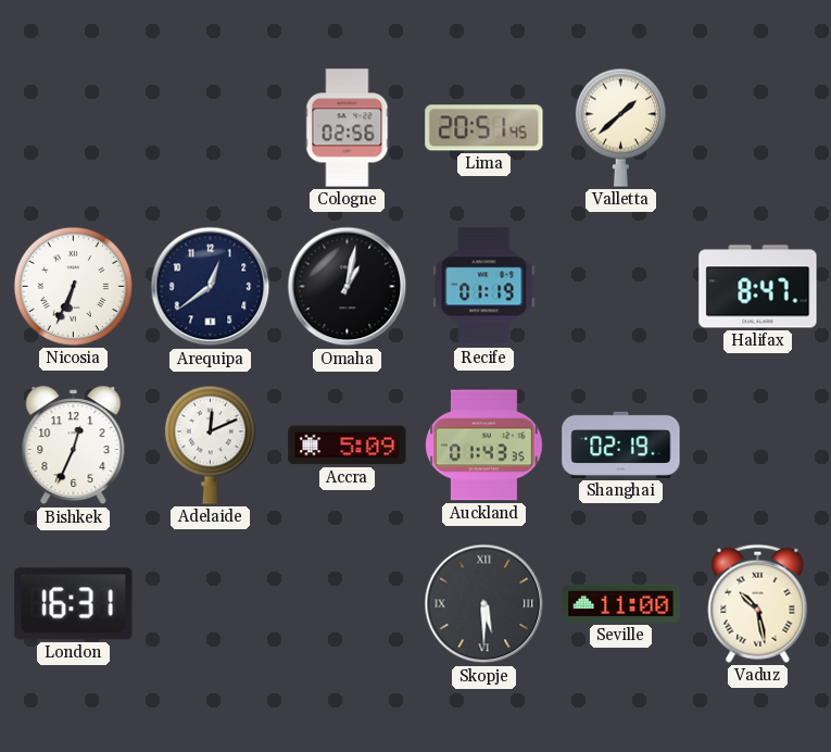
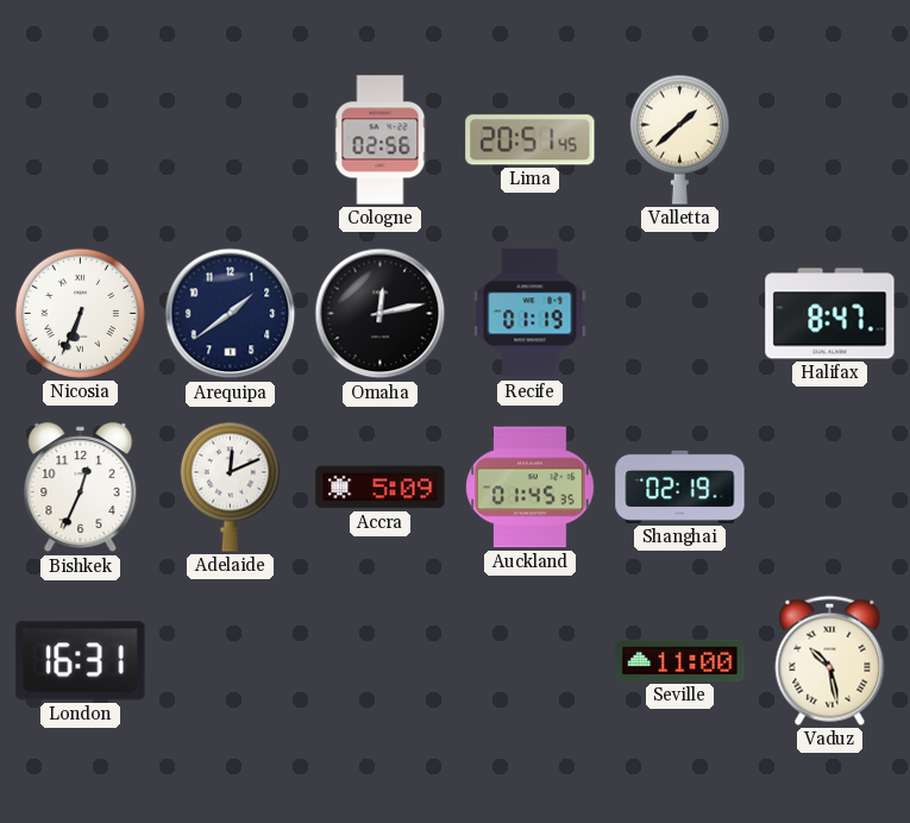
Arequipa: 12:39 -> 1:39 (231, 314)
Omaha: 1:02 -> 12:13 (381, 314)
Auckland: 01:43 -> 01:45 (531, 488)
Skopje: 5:30 -> none (484, 604)
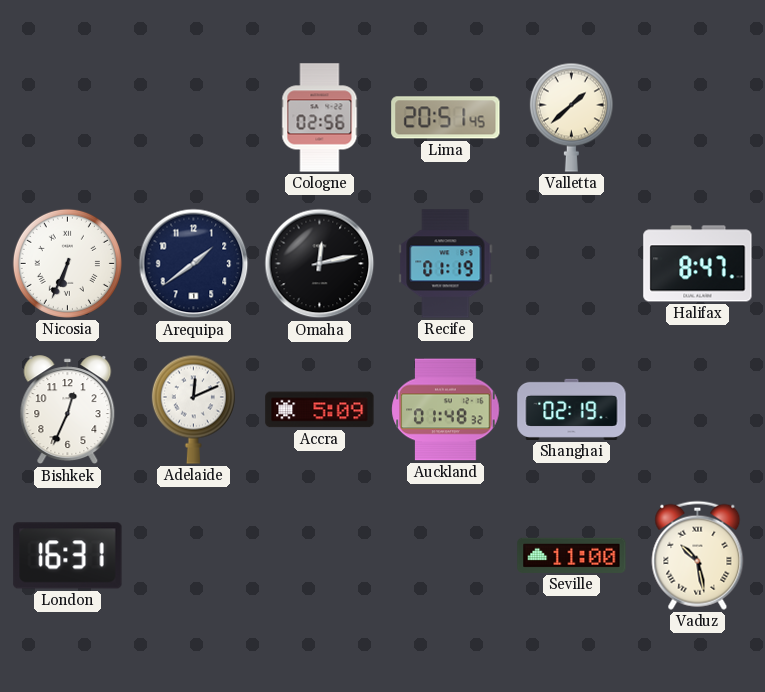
Auckland: 01:45 -> 01:48 (446, 410)
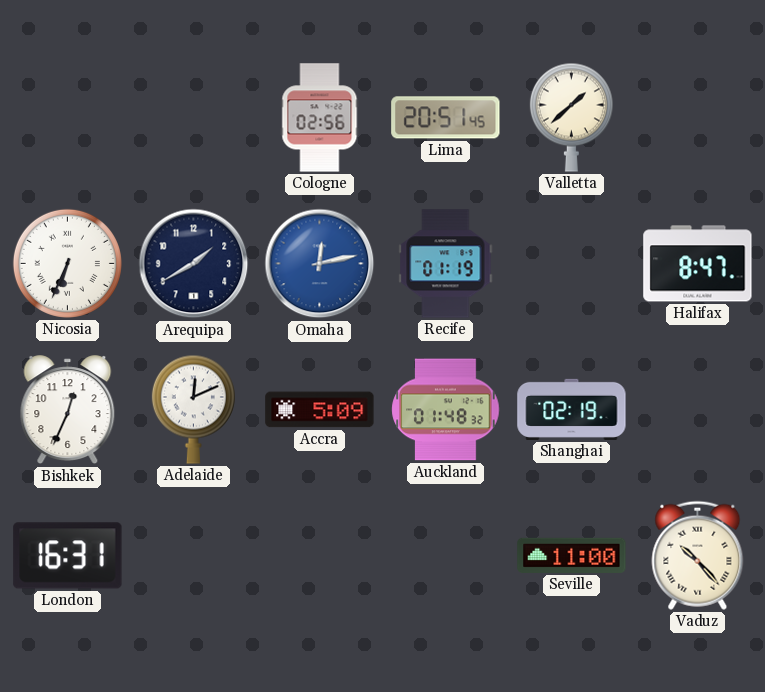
Arequipa: 1:39 -> 1:40 (194, 264)
Omaha dial: black -> blue (320, 264)
Vaduz: 10:28 -> 10:23 (698, 555)
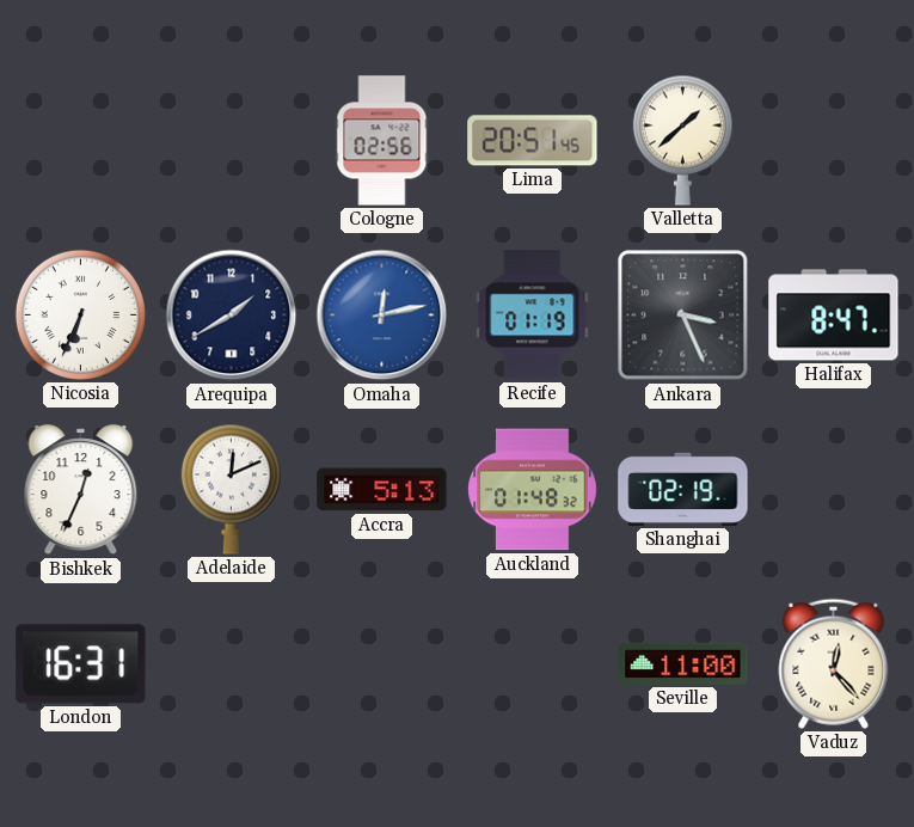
Ankara: none -> 3:26 (683, 316)
Accra: 5:09 -> 5:13 (382, 490)
Vaduz: 10:23 -> 12:23 (834, 663)
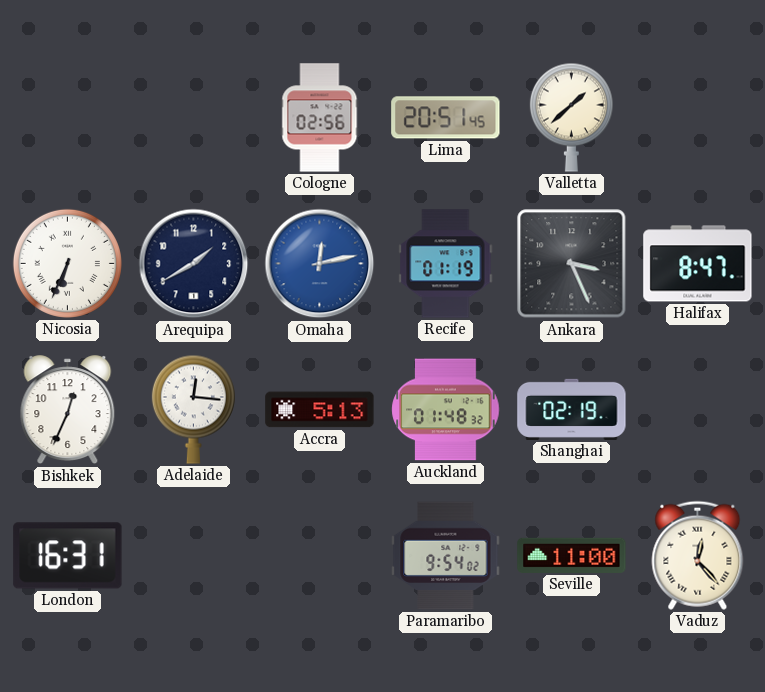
Adelaide: 12:11 -> 12:16 (193, 409)
Paramaribo: none -> 9:54 (446, 556)
